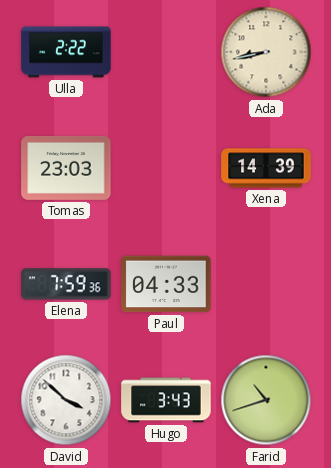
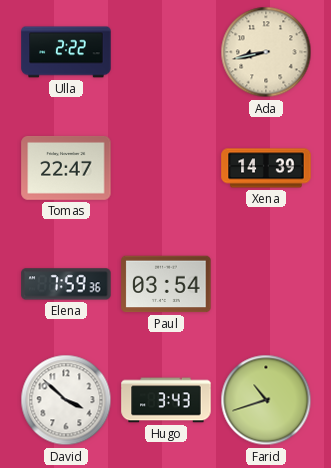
Tomas: 23:03 -> 22:47 (66, 168)
Paul: 04:33 -> 03:54 (166, 284)
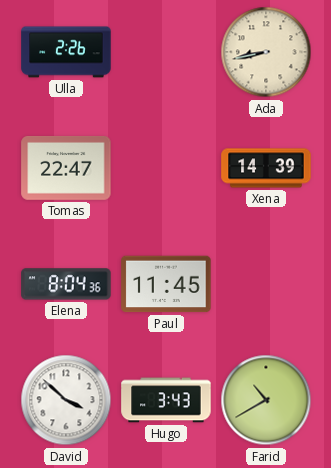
Ulla: 2:22 -> 2:26 (66, 52)
Elena: 7:59 -> 8:04 (66, 284)
Paul: 03:54 -> 11:45 (166, 284)
Farid: 10:42 -> 10:40 (266, 400)
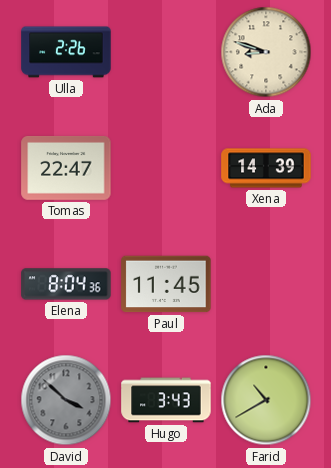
Ada: 8:43 -> 8:48 (266, 52)
David dial: white -> grey (66, 400)
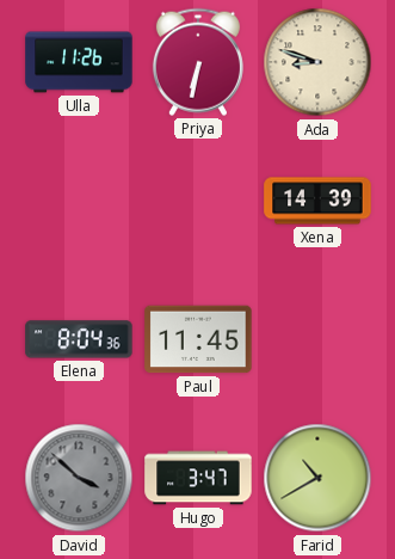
Ulla: 2:26 -> 11:26 (79, 62)
Priya: none -> 6:32 (198, 62)
Tomas: 22:47 -> none (66, 168)
Hugo: 3:43 -> 3:47 (198, 478)
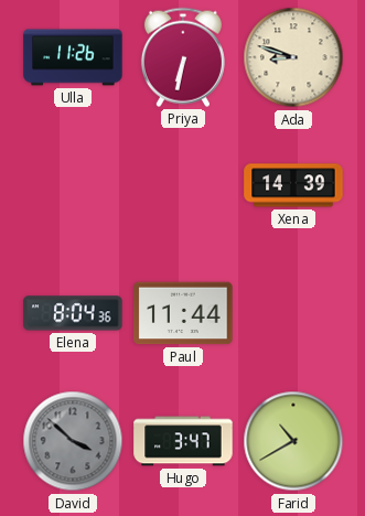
Paul: 11:45 -> 11:44 (183, 313)
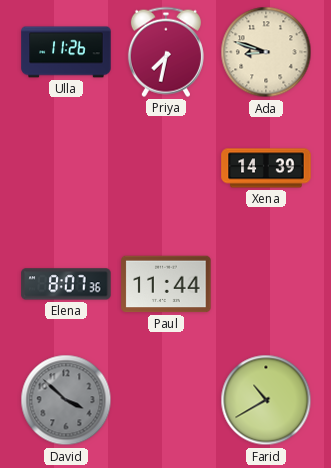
Priya: 6:32 -> 7:32 (166, 52)
Elena: 8:04 -> 8:07 (66, 284)
Hugo: 3:47 -> none (183, 441)
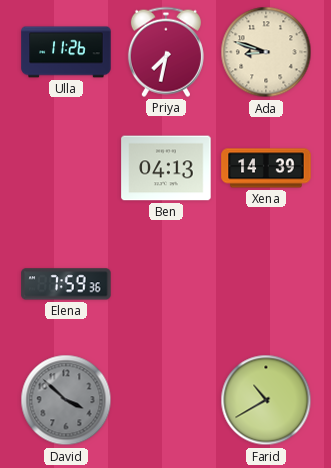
Ben: none -> 04:13 (166, 168)
Elena: 8:07 -> 7:59 (66, 284)
Paul: 11:44 -> none (166, 284)
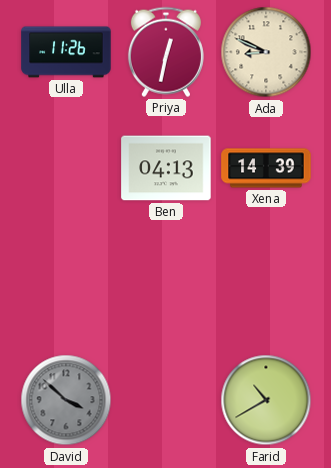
Priya: 7:32 -> 12:32 (166, 52)
Ada: 8:48 -> 8:49 (266, 52)
Elena: 7:59 -> none (66, 284)
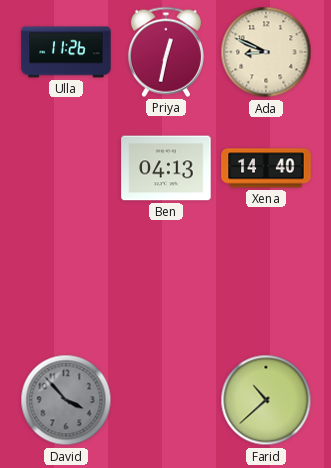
Xena: 14:39 -> 14:40 (266, 168)
David: 3:52 -> 3:53 (66, 400)
Farid: 10:40 -> 10:38 (266, 400)
